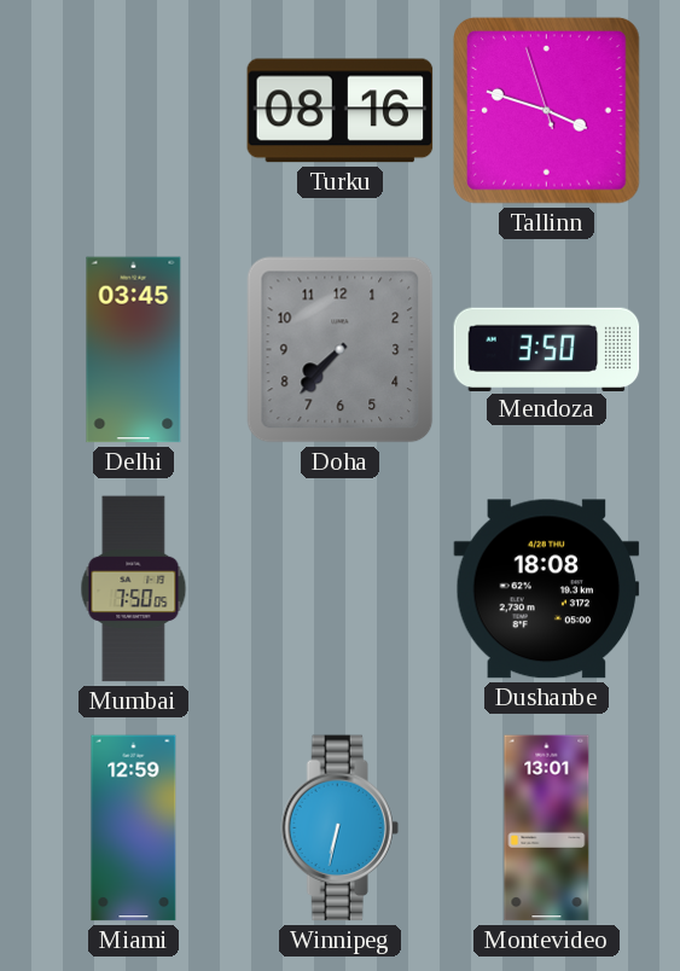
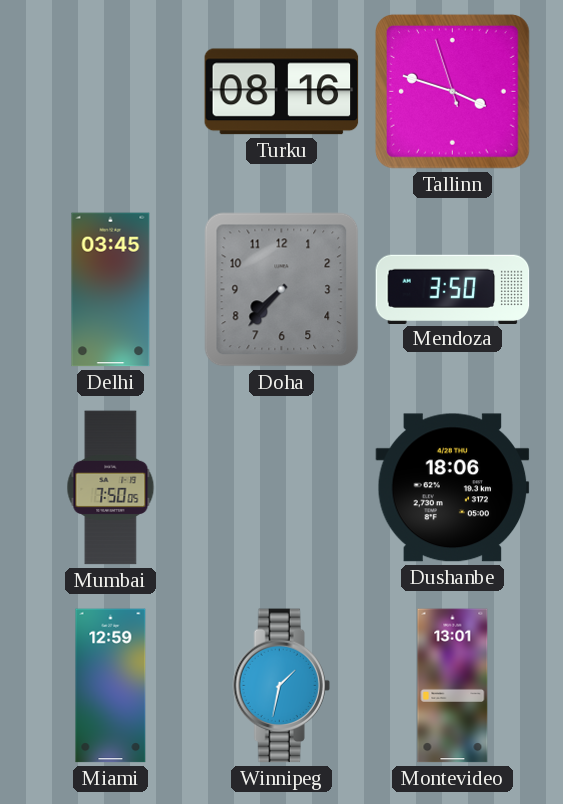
Dushanbe: 18:08 -> 18:06 (453, 488)
Winnipeg: 6:32 -> 1:32 (281, 686)
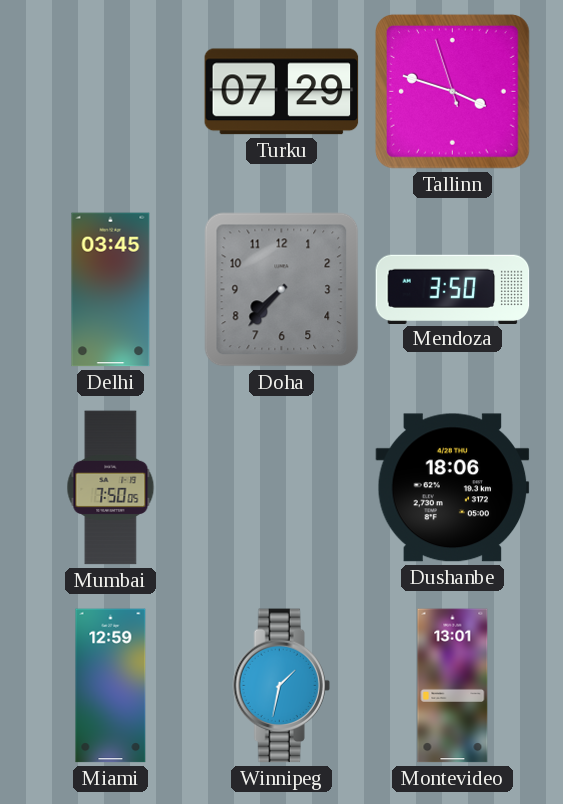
Turku: 08:16 -> 07:29 (282, 92)
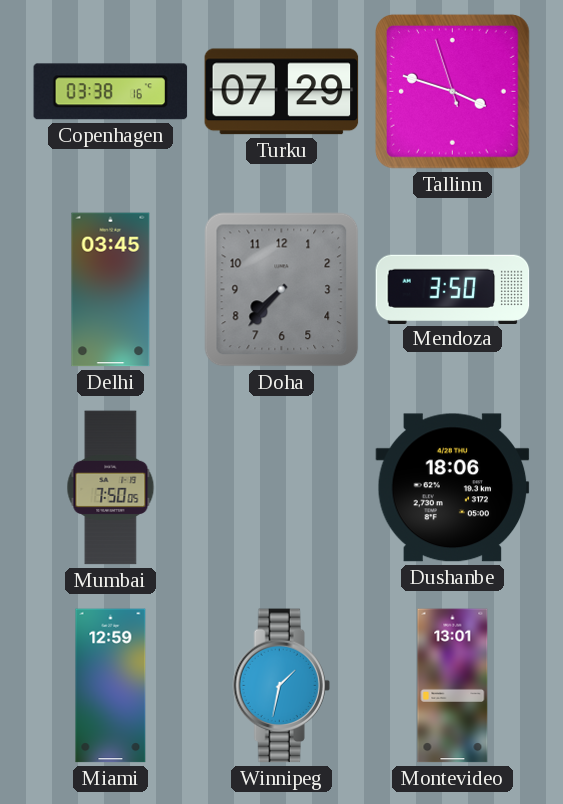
Copenhagen: none -> 03:38 (111, 92)
